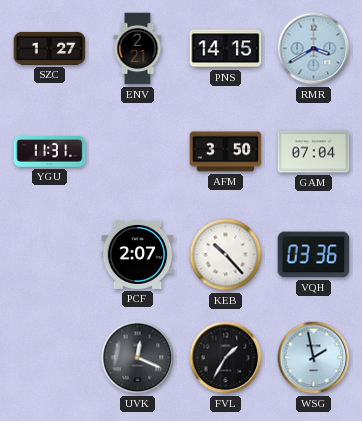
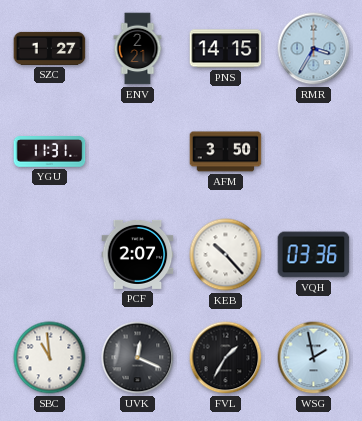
RMR: 3:40 -> 3:35 (314, 49)
GAM: 07:04 -> none (314, 152)
SBC: none -> 10:59 (50, 358)
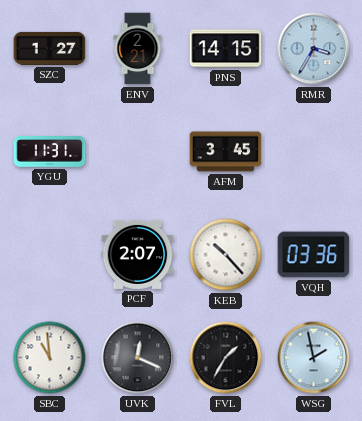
AFM: 3:50 -> 3:45 (226, 152)
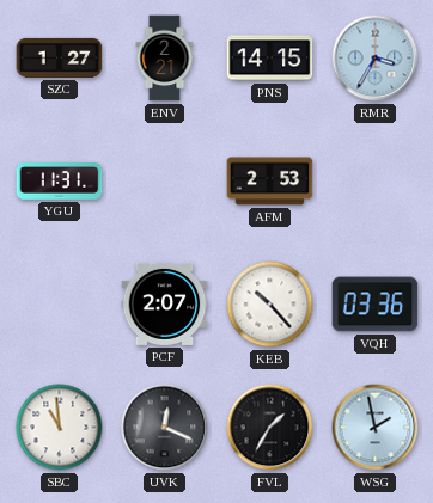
AFM: 3:45 -> 2:53 (270, 182)
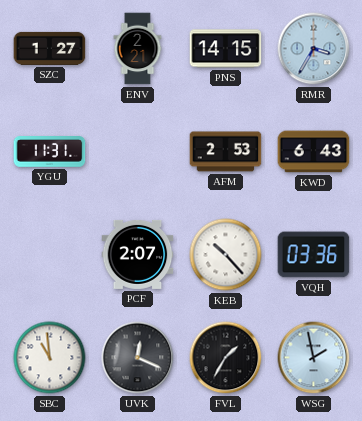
KWD: none -> 6:43 (314, 152)
